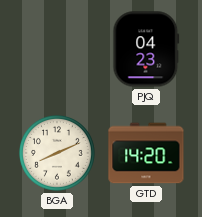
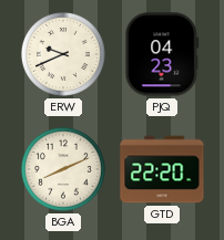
ERW: none -> 9:41 (63, 54)
GTD: 14:20 -> 22:20 (162, 169)
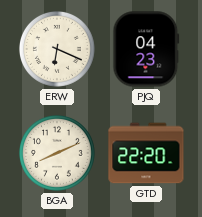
ERW: 9:41 -> 6:19 (57, 49)
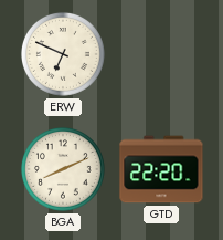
ERW: 6:19 -> 6:49 (63, 54)
PJQ: 04:23 -> none (146, 49)
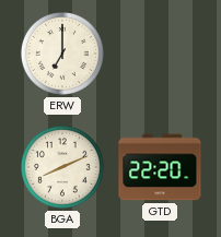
ERW: 6:49 -> 7:00 (62, 54)
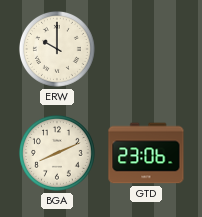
ERW: 7:00 -> 10:00 (57, 49)
GTD: 22:20 -> 23:06 (146, 153)
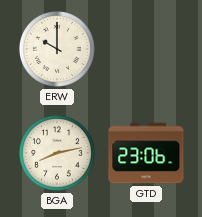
BGA: 8:11 -> 8:13 (57, 153)
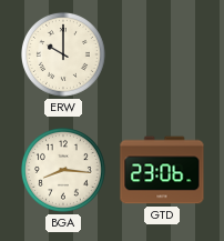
BGA: 8:13 -> 8:16 (63, 170)
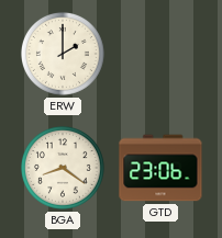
ERW: 10:00 -> 2:00 (63, 54)
BGA: 8:16 -> 8:21 (63, 168)
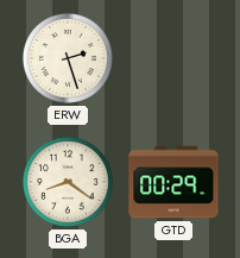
ERW: 2:00 -> 2:27 (68, 58)
GTD: 23:06 -> 00:29 (173, 182)
